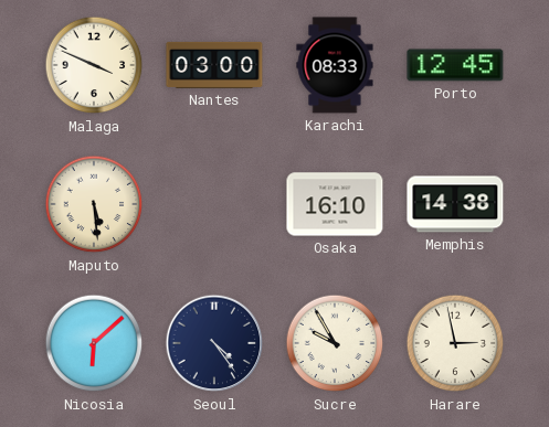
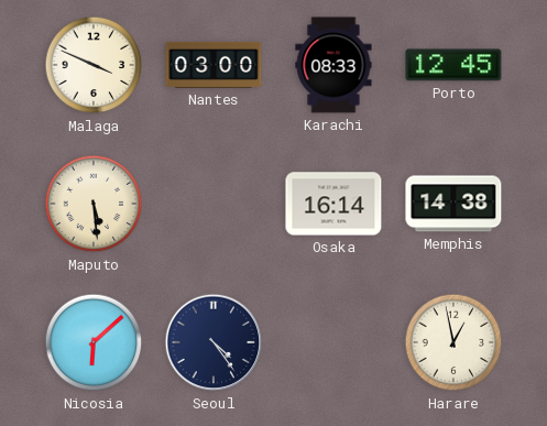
Osaka: 16:10 -> 16:14 (333, 204)
Sucre: 9:55 -> none (335, 343)
Harare: 2:58 -> 12:58 (453, 342)
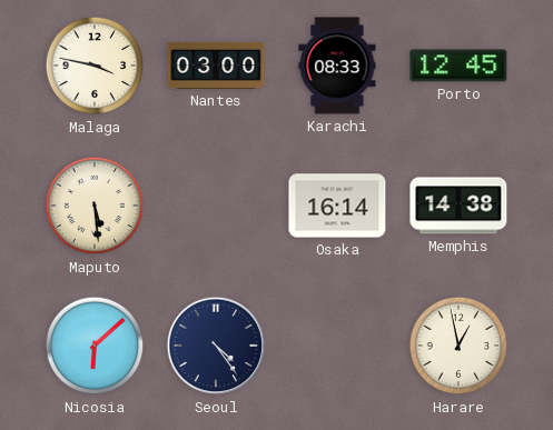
Malaga: 3:49 -> 3:47 (95, 66)
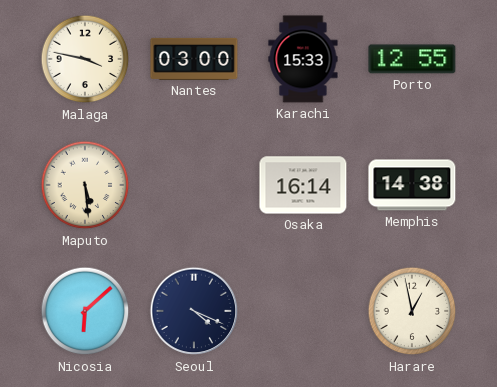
Karachi: 08:33 -> 15:33 (303, 59)
Porto: 12:45 -> 12:55 (412, 59)
Seoul: 4:24 -> 4:19 (194, 311)
